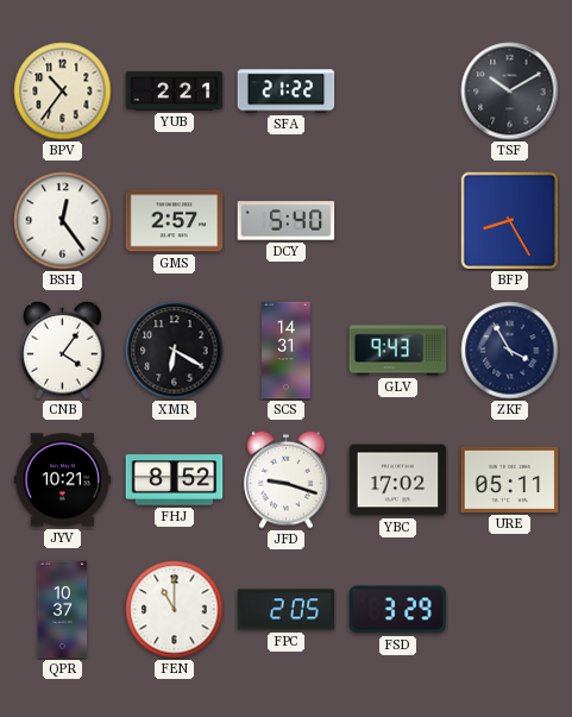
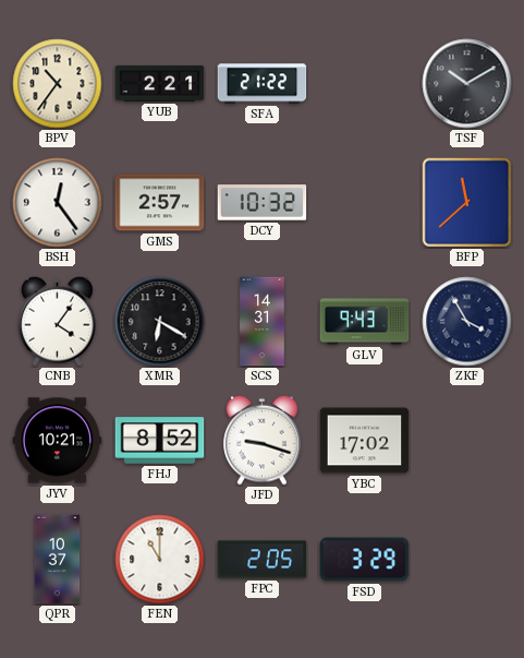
DCY: 5:40 -> 10:32 (263, 203)
BFP: 8:25 -> 11:38 (466, 202)
URE: 05:11 -> none (510, 479)
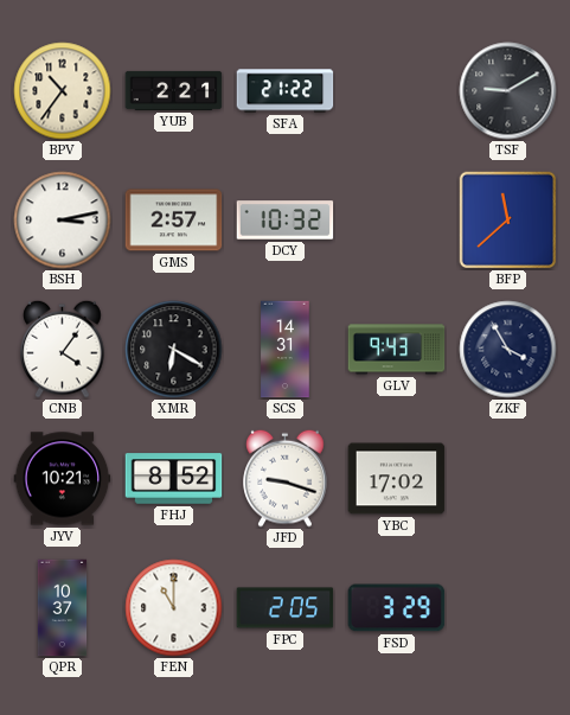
TSF: 10:10 -> 9:10 (508, 91)
BSH: 12:24 -> 3:13 (63, 221)
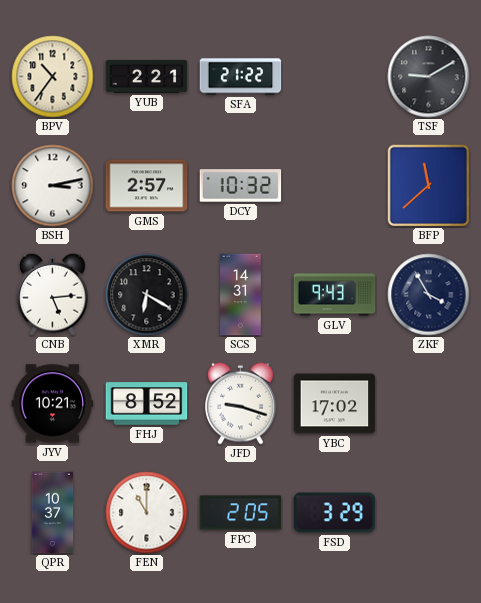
CNB: 4:06 -> 5:14 (53, 294)
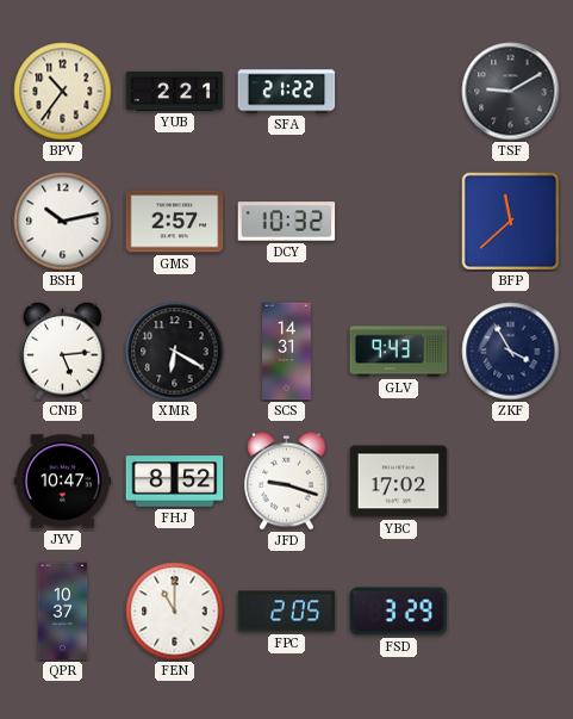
BSH: 3:13 -> 10:13 (63, 222)
JYV: 10:21 -> 10:47 (63, 482)
